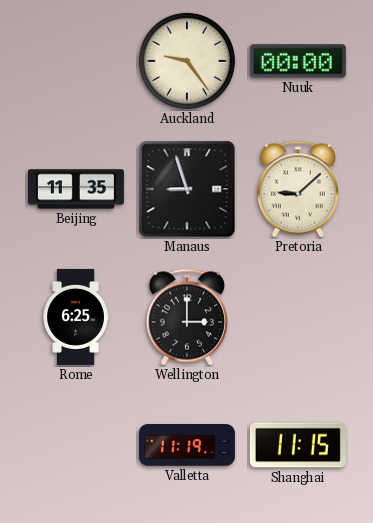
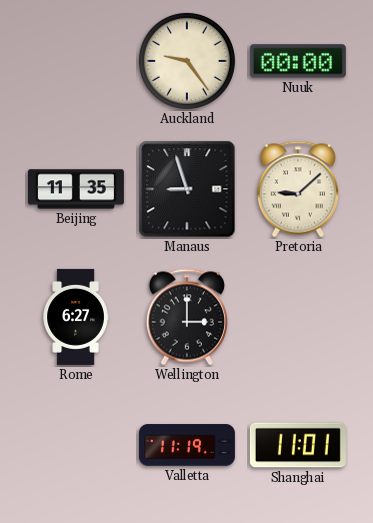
Rome: 6:25 -> 6:27 (76, 317)
Shanghai: 11:15 -> 11:01 (298, 445)
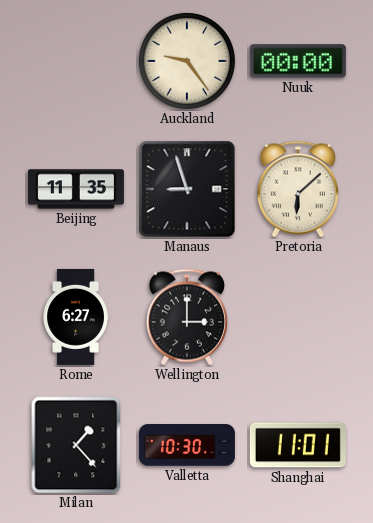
Pretoria: 9:08 -> 6:08 (298, 189)
Milan: none -> 1:23 (76, 445)
Valletta: 11:19 -> 10:30 (187, 445)
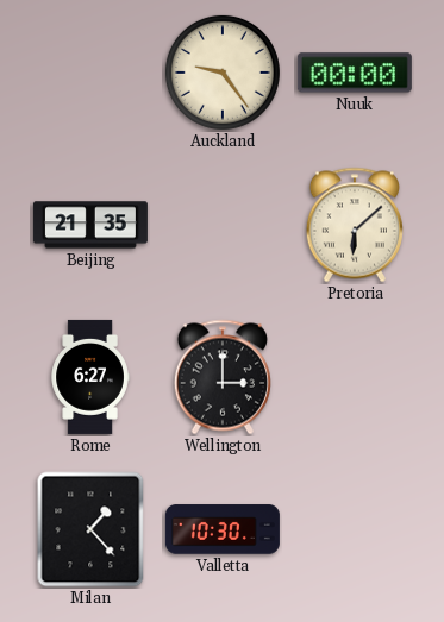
Beijing: 11:35 -> 21:35 (90, 225)
Manaus: 8:57 -> none (187, 189)
Shanghai: 11:01 -> none (298, 445)
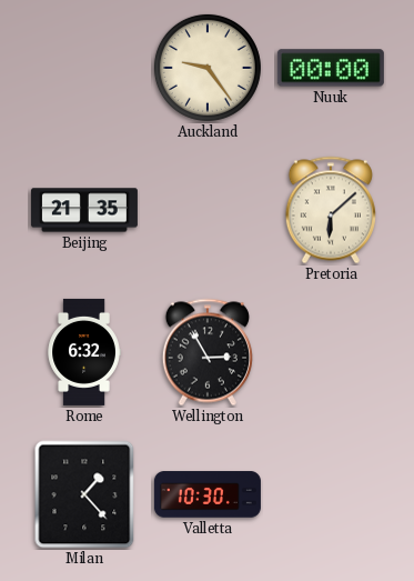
Rome: 6:27 -> 6:32 (84, 352)
Wellington: 3:00 -> 2:55 (208, 352)
